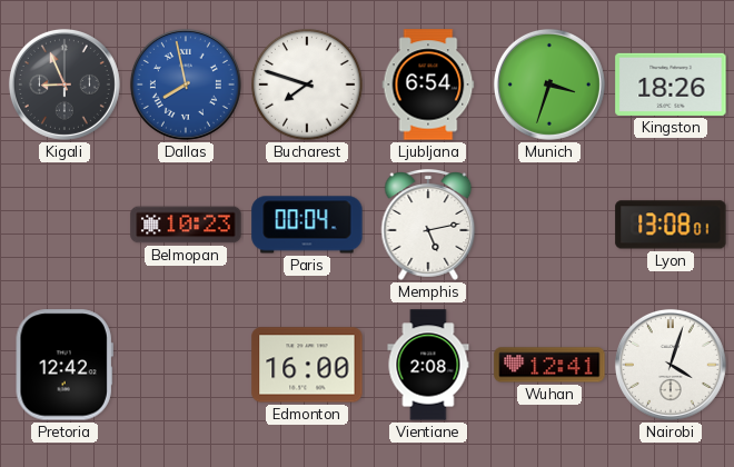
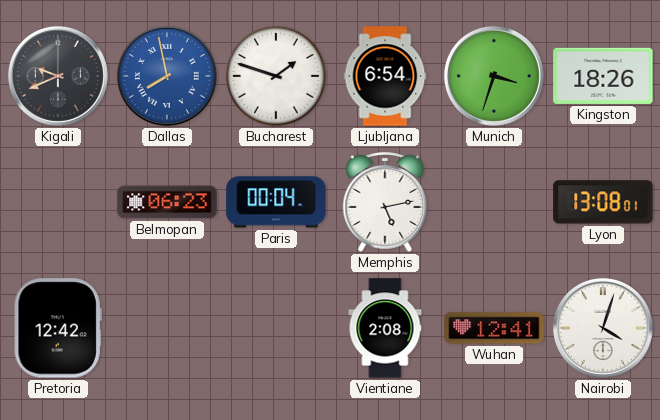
Kigali: 8:56 -> 9:41 (58, 76)
Bucharest: 7:48 -> 1:48 (276, 76)
Belmopan: 10:23 -> 06:23 (167, 202)
Edmonton: 16:00 -> none (307, 365)
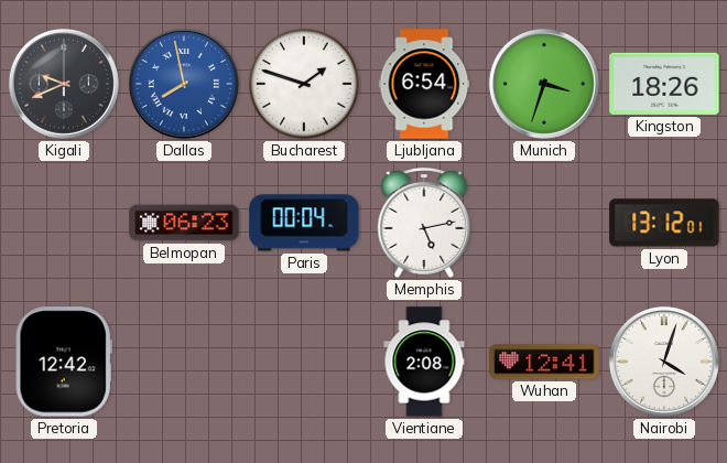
Lyon: 13:08 -> 13:12 (664, 223)
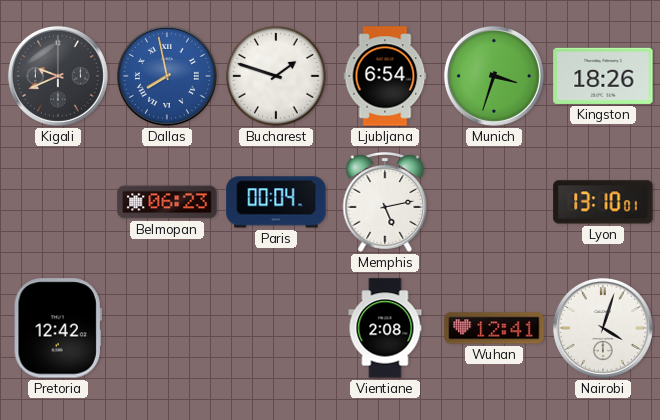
Lyon: 13:12 -> 13:10 (603, 202)
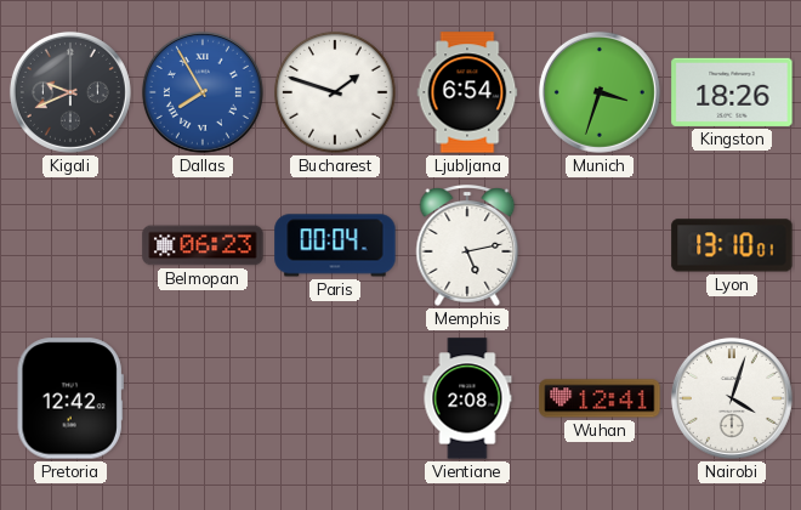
Dallas: 7:58 -> 7:55 (203, 92)
